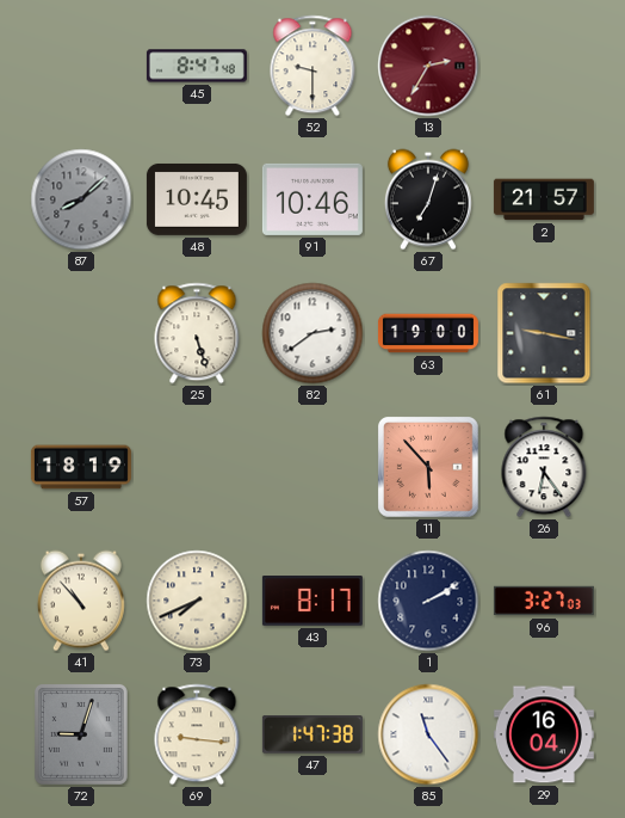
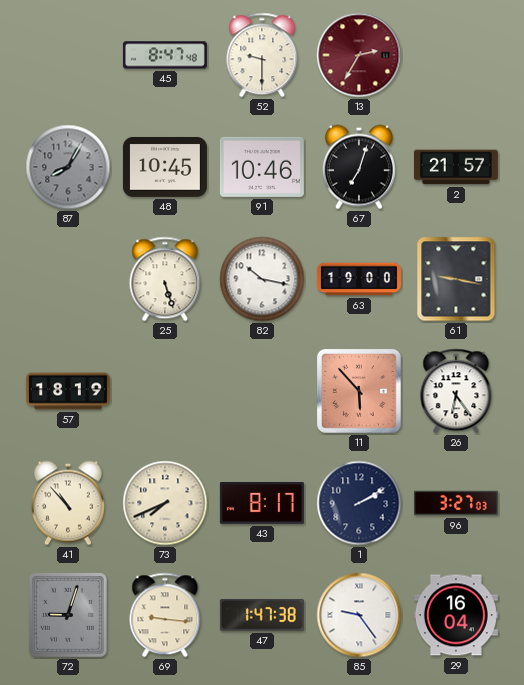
87: 8:08 -> 8:05 (68, 167)
82: 2:39 -> 10:17 (262, 279)
85: 11:24 -> 9:24 (359, 615)
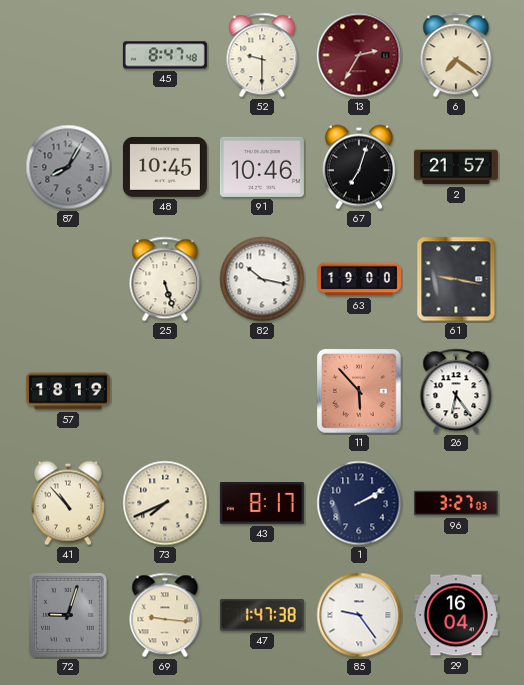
6: none -> 7:21 (456, 55)
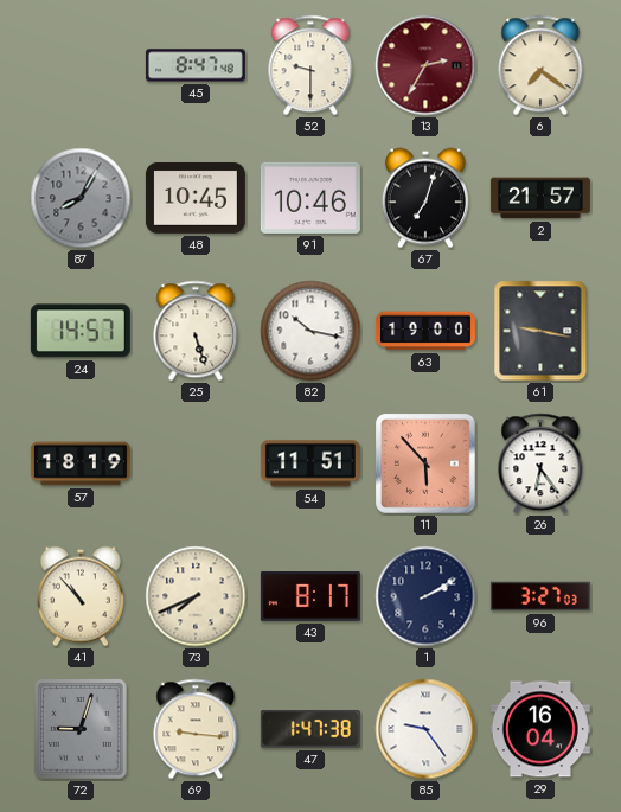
24: none -> 14:57 (81, 331)
54: none -> 11:51 (310, 463)
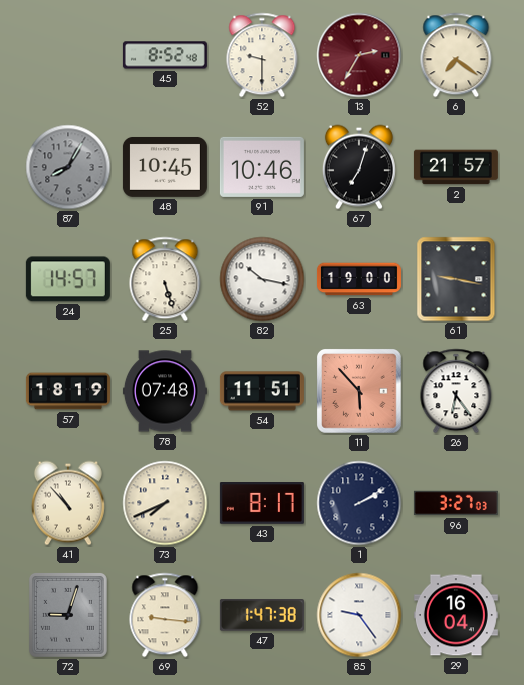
45: 8:47 -> 8:52 (165, 55)
78: none -> 07:48 (165, 391)
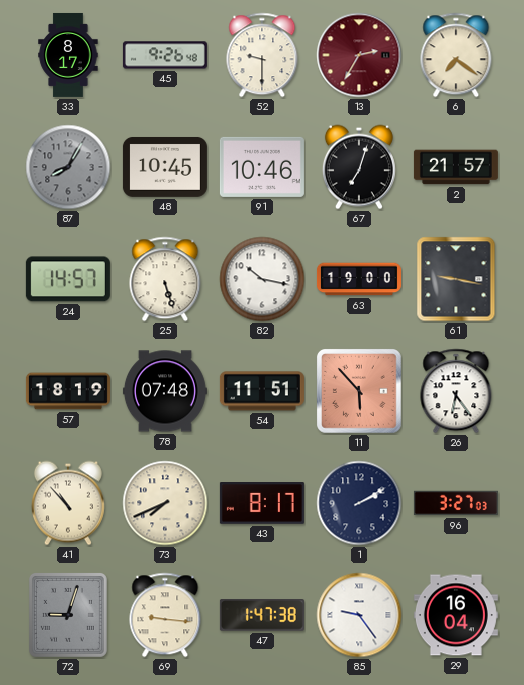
33: none -> 8:17 (68, 55)
45: 8:52 -> 9:26 (165, 55)
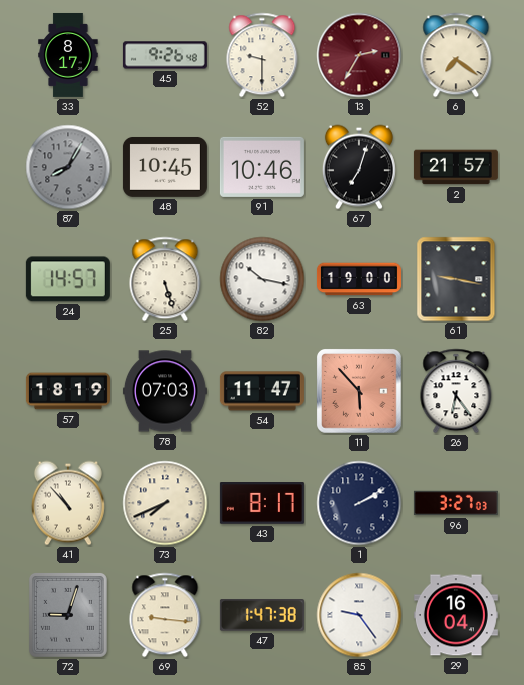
78: 07:48 -> 07:03 (165, 391)
54: 11:51 -> 11:47 (262, 391)
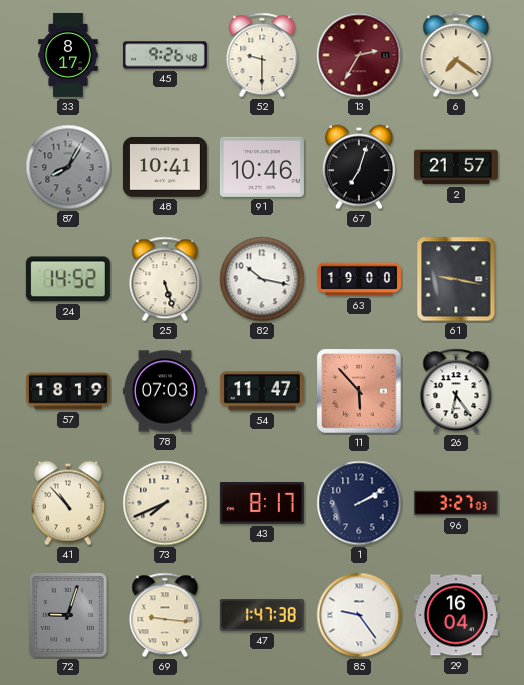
48: 10:45 -> 10:41 (165, 167)
24: 14:57 -> 14:52 (68, 279)
